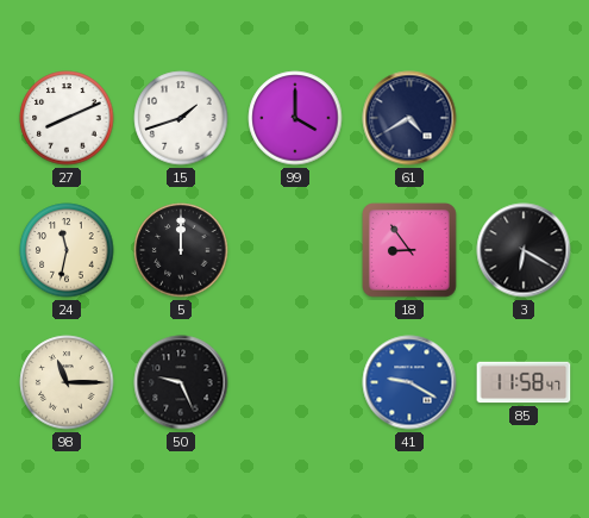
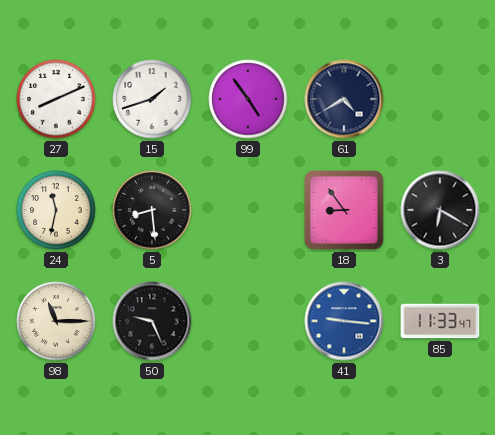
99: 4:00 -> 4:54 (248, 99)
5: 12:00 -> 8:29 (152, 210)
41: 9:20 -> 9:16 (344, 321)
85: 11:58 -> 11:33 (440, 321)
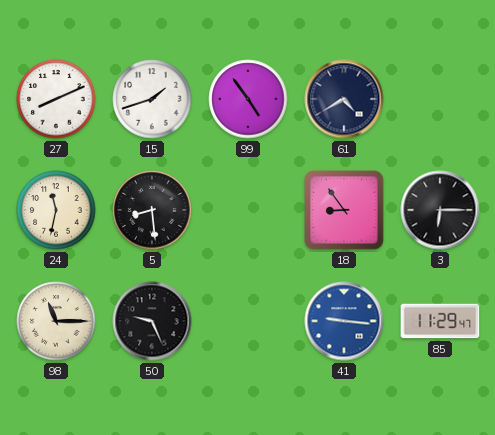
3: 6:20 -> 6:15 (440, 210)
85: 11:33 -> 11:29 (440, 321)
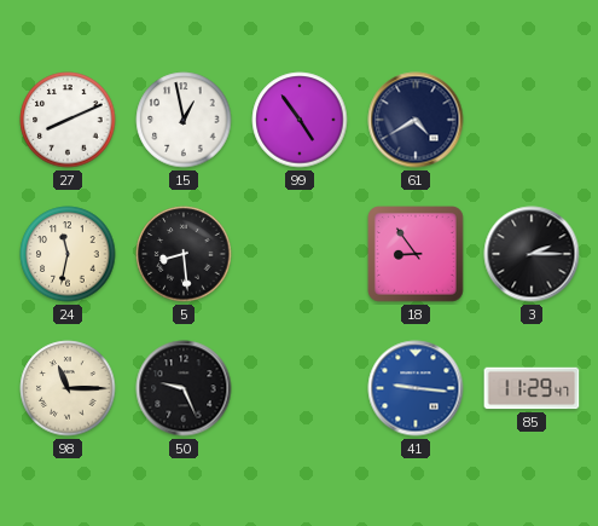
15: 1:42 -> 12:58 (184, 120)
3: 6:15 -> 2:15 (532, 254)
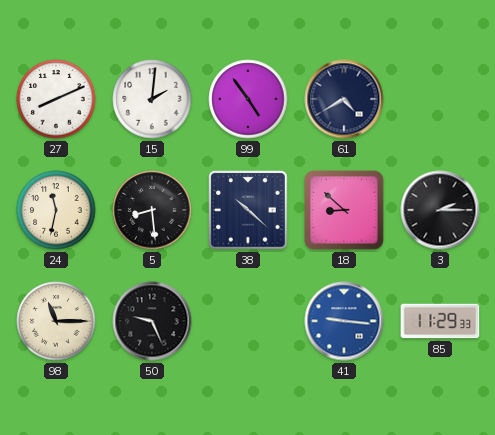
15: 12:58 -> 2:01 (152, 99)
38: none -> 10:22 (248, 210)
18: 8:54 -> 8:52 (345, 211)
85: 11:29:47 -> 11:29:33 (440, 321)
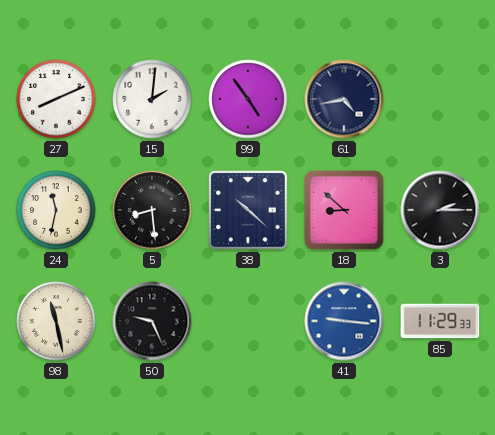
61: 4:40 -> 4:43 (344, 99)
98: 11:15 -> 11:28 (56, 321)
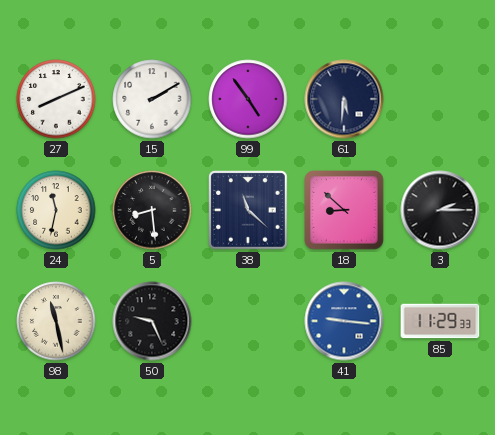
15: 2:01 -> 2:10 (152, 99)
61: 4:43 -> 5:31 (344, 99)
38: 10:22 -> 11:22 (248, 210)
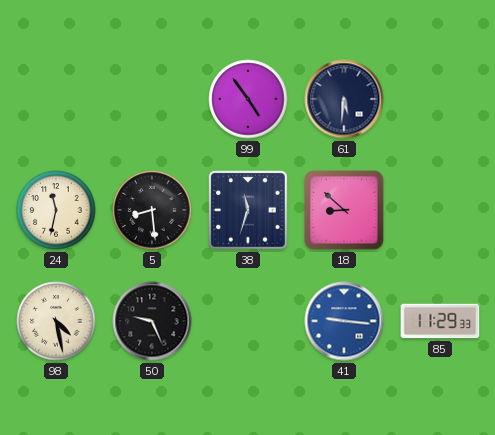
27: 8:11 -> none (56, 99)
15: 2:10 -> none (152, 99)
38: 11:22 -> 11:33 (248, 210)
3: 2:15 -> none (440, 210)
98: 11:28 -> 4:28 (56, 321)
